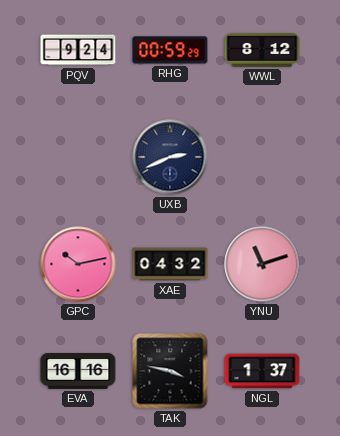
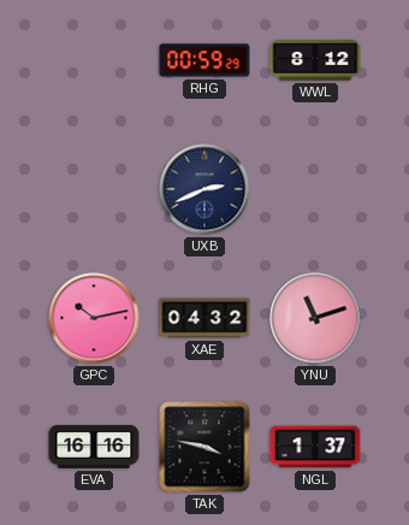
PQV: 9:24 -> none (78, 50)
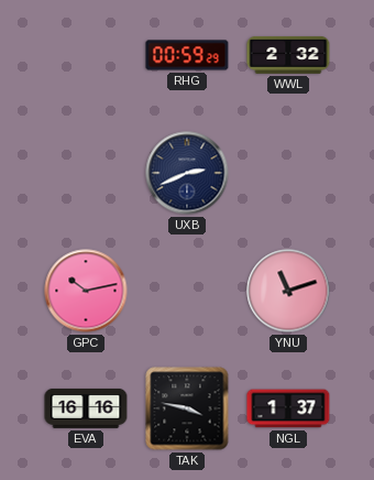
WWL: 8:12 -> 2:32 (288, 55)
XAE: 04:32 -> none (204, 318)
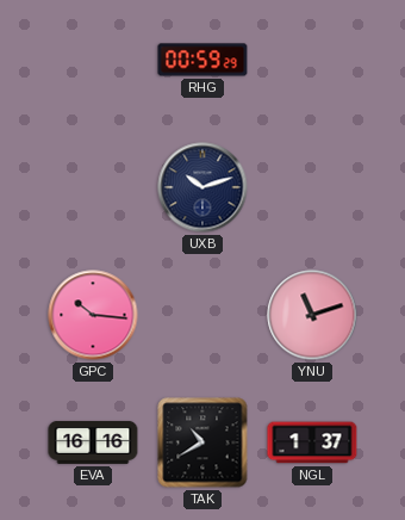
WWL: 2:32 -> none (288, 55)
UXB: 2:41 -> 10:12 (202, 187)
GPC: 10:13 -> 10:16 (93, 315)
TAK: 3:47 -> 10:40 (202, 442)
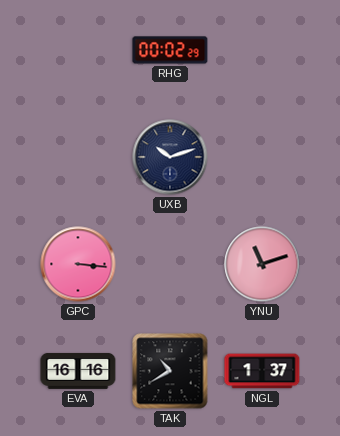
RHG: 00:59 -> 00:02 (170, 50)
GPC: 10:16 -> 3:16 (78, 264)
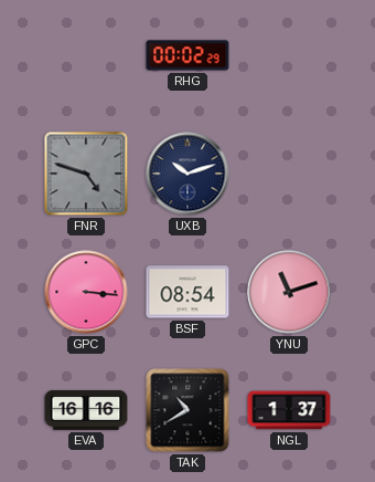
FNR: none -> 4:48 (86, 174)
BSF: none -> 08:54 (187, 292)
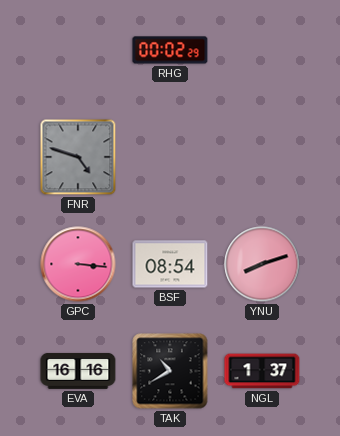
UXB: 10:12 -> none (187, 174)
YNU: 11:12 -> 8:12 (262, 264)
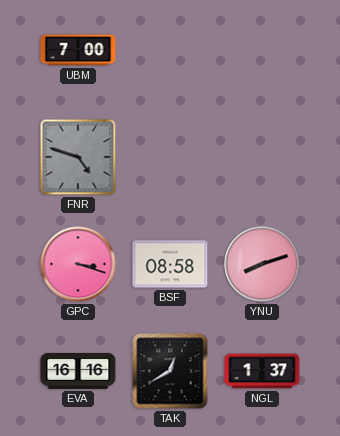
UBM: none -> 7:00 (78, 50)
RHG: 00:02 -> none (170, 50)
GPC: 3:16 -> 3:18 (78, 264)
BSF: 08:54 -> 08:58 (170, 264)
TAK: 10:40 -> 12:40 (170, 371)
